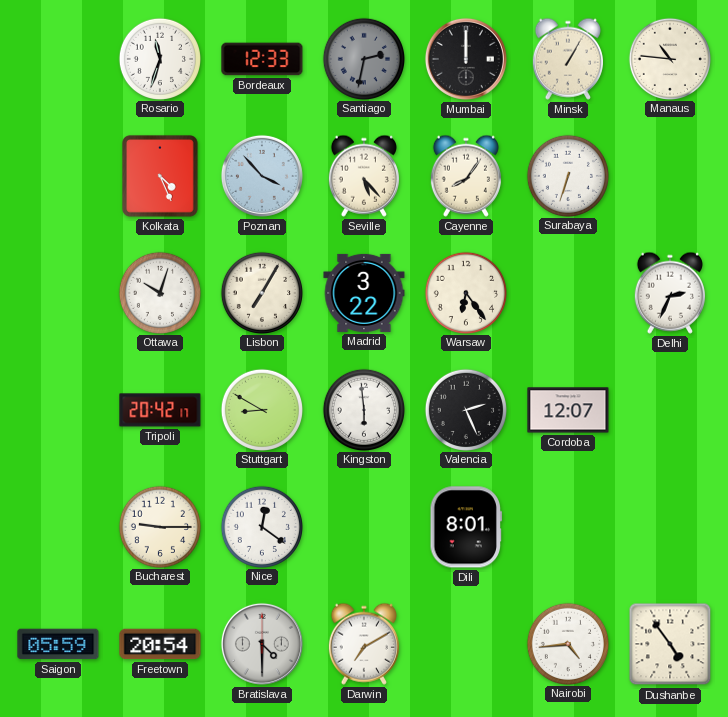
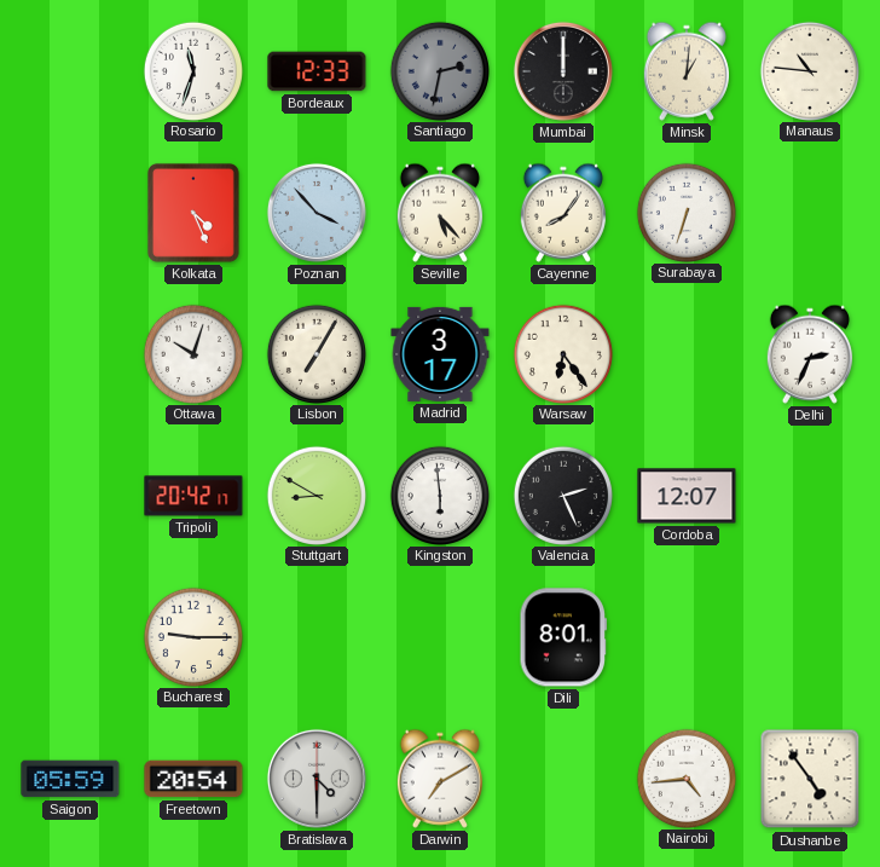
Minsk: 1:05 -> 1:01 (687, 71)
Madrid: 3:22 -> 3:17 (440, 354)
Nice: 12:21 -> none (261, 526)
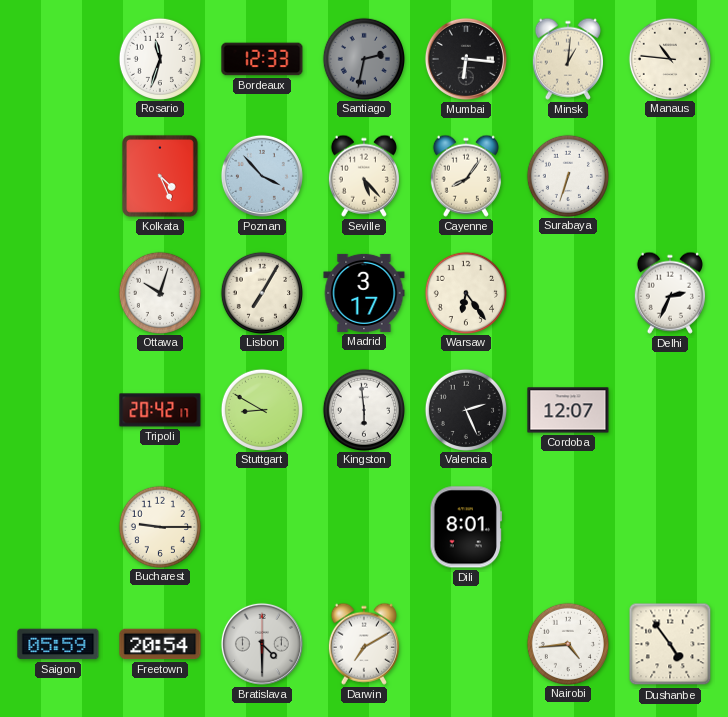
Mumbai: 12:00 -> 6:16 (466, 59)
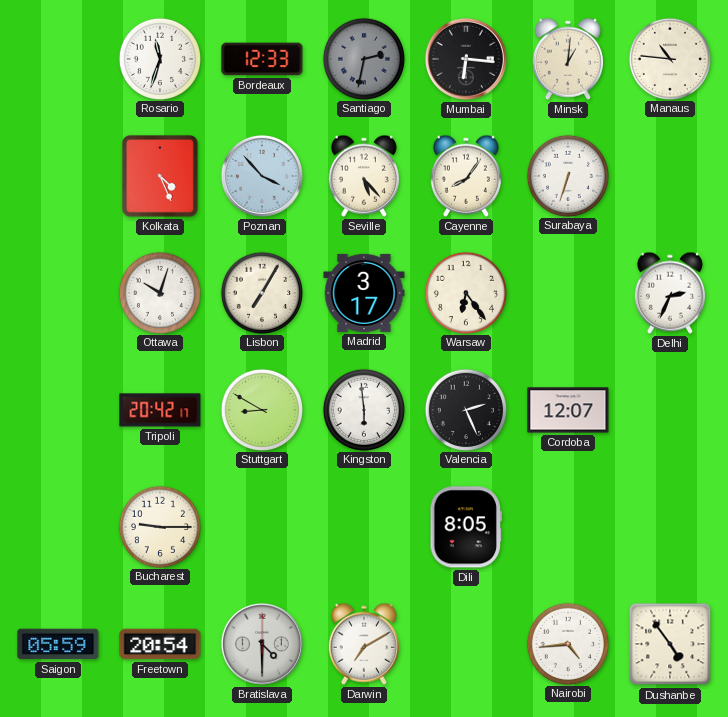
Dili: 8:01 -> 8:05 (465, 527)
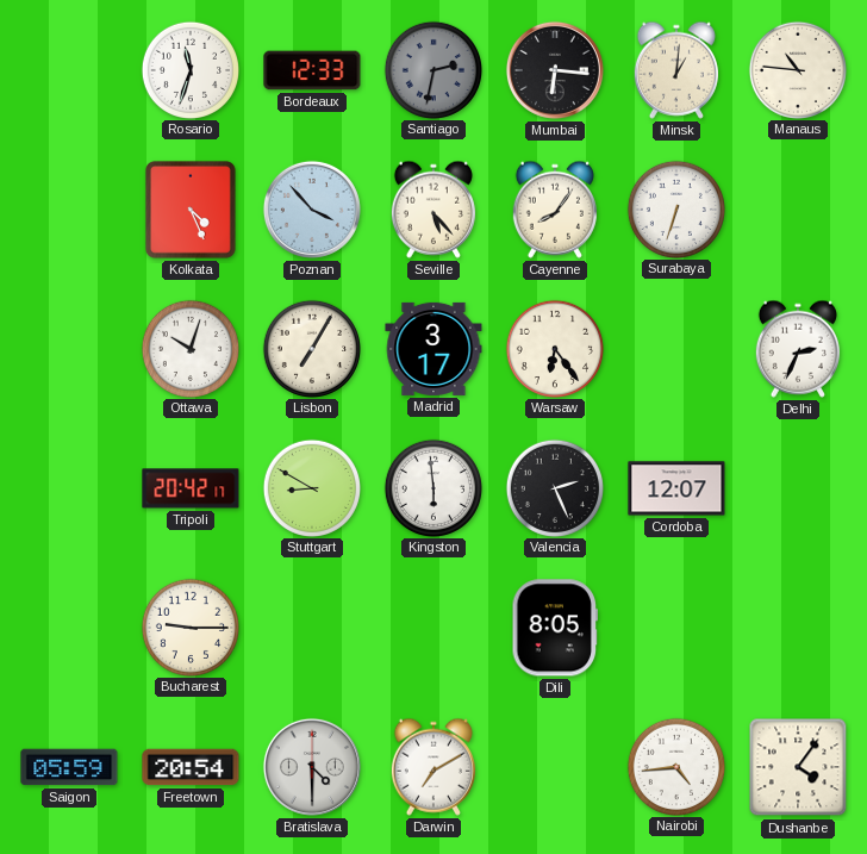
Dushanbe: 4:54 -> 4:06 (798, 767)
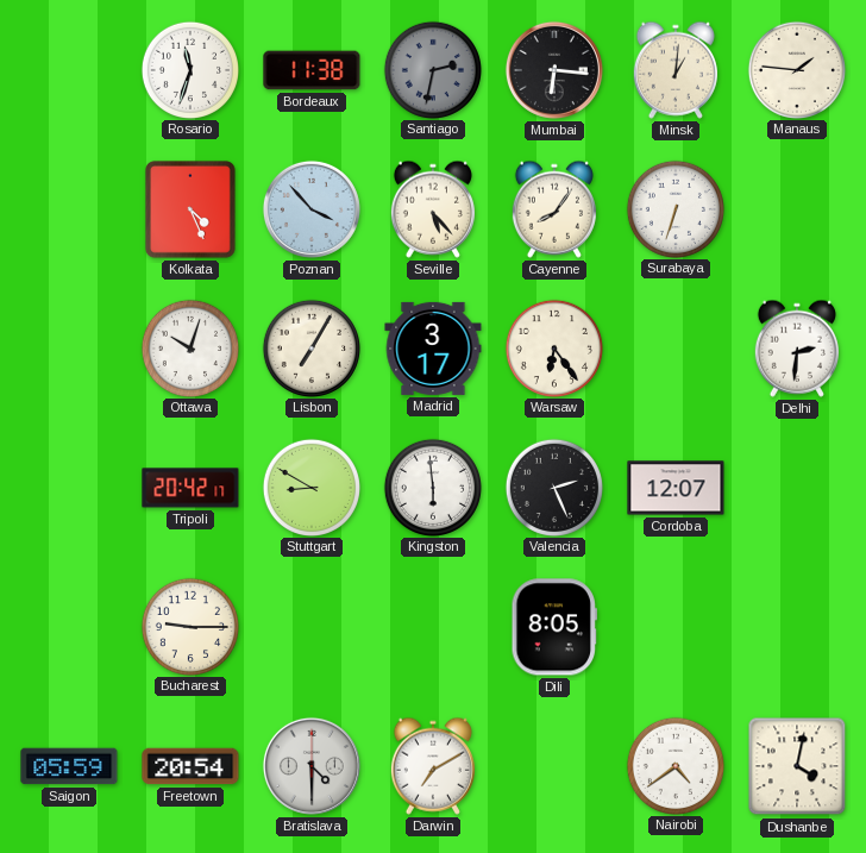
Bordeaux: 12:33 -> 11:38 (312, 70)
Manaus: 10:46 -> 1:46 (796, 69)
Delhi: 2:34 -> 2:31 (797, 349)
Nairobi: 4:44 -> 4:39 (674, 765)
Dushanbe: 4:06 -> 4:02 (797, 766)
